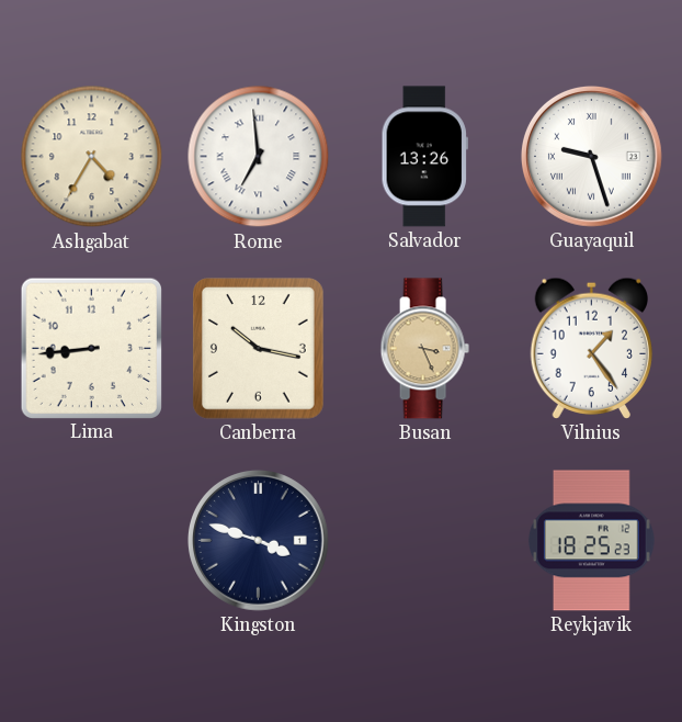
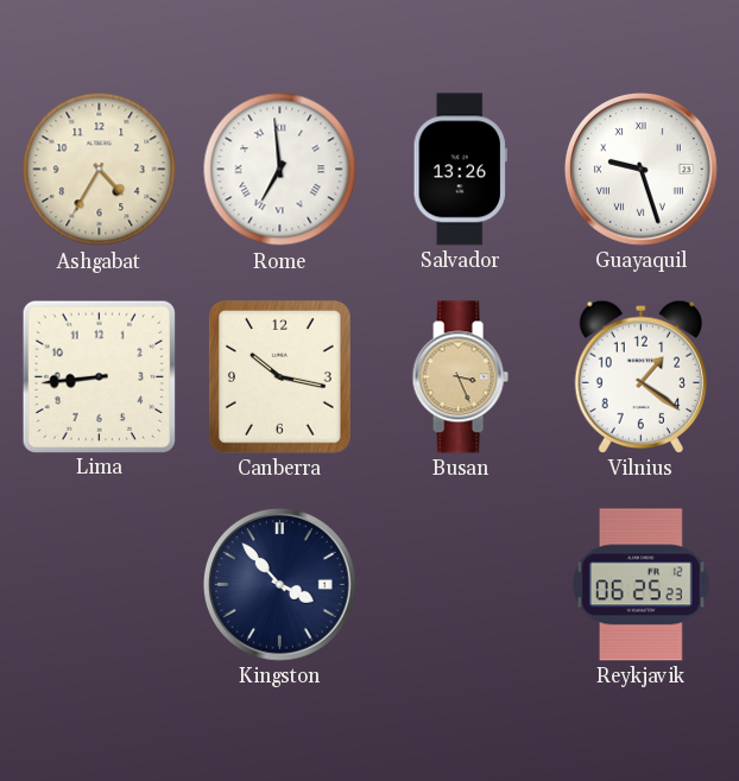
Vilnius: 1:24 -> 1:21 (640, 376)
Kingston: 3:48 -> 3:53 (279, 584)
Reykjavik: 18:25 -> 06:25 (640, 585)
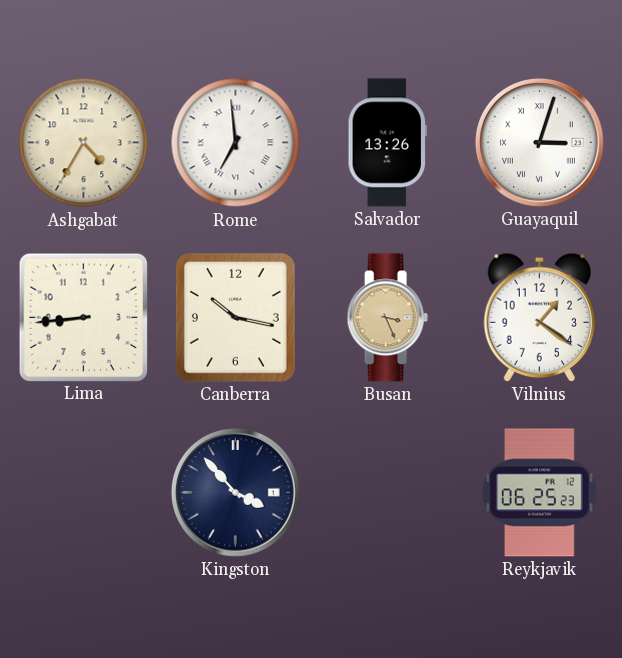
Guayaquil: 9:27 -> 3:03 (539, 142)
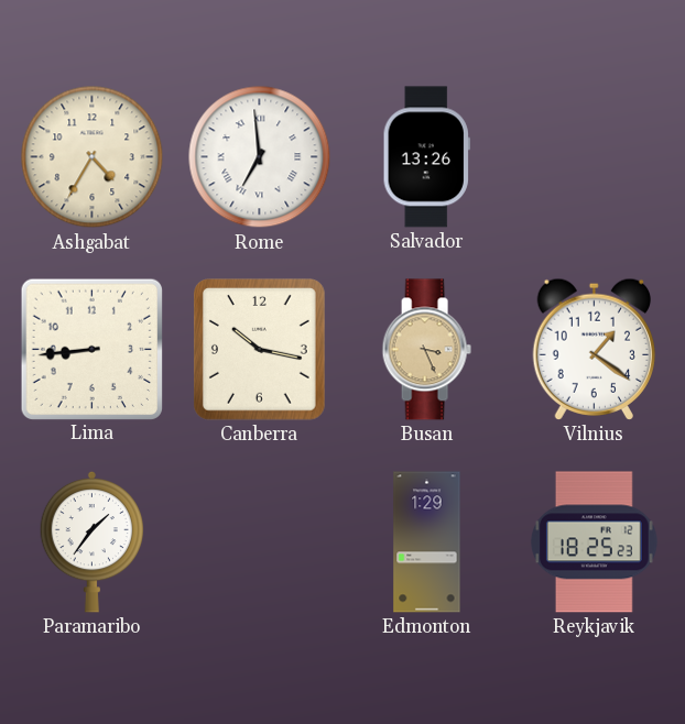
Guayaquil: 3:03 -> none (539, 142)
Paramaribo: none -> 1:36 (93, 541)
Kingston: 3:53 -> none (235, 492)
Edmonton: none -> 1:29 (427, 542)
Reykjavik: 06:25 -> 18:25 (594, 542)
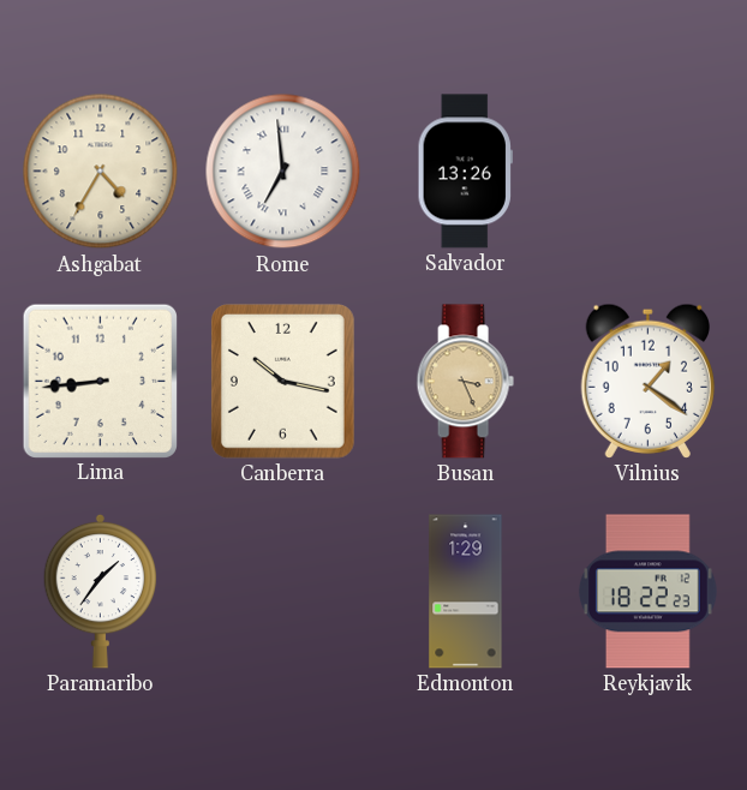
Reykjavik: 18:25 -> 18:22 (647, 592)
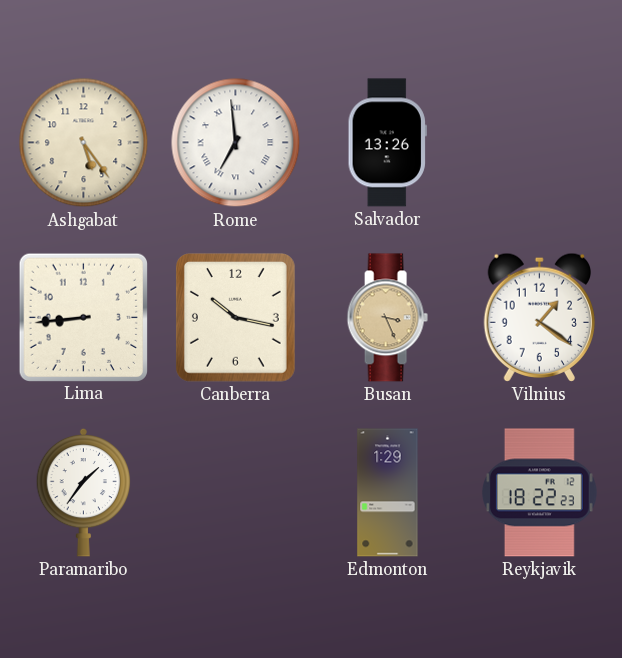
Ashgabat: 4:35 -> 5:24 (84, 143)
